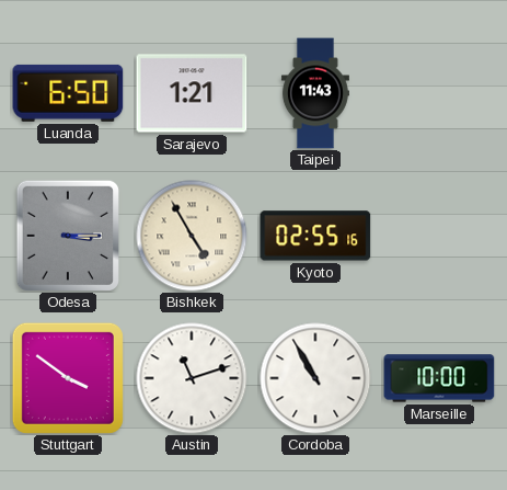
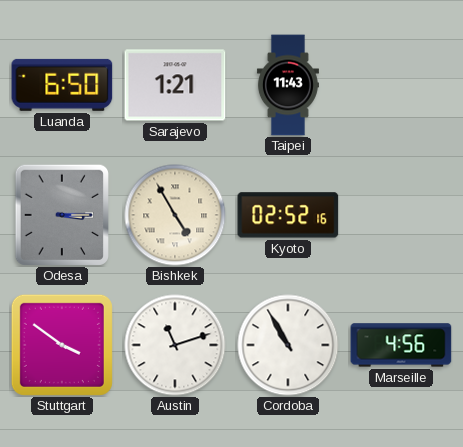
Kyoto: 02:55 -> 02:52 (288, 215)
Marseille: 10:00 -> 4:56 (401, 345)
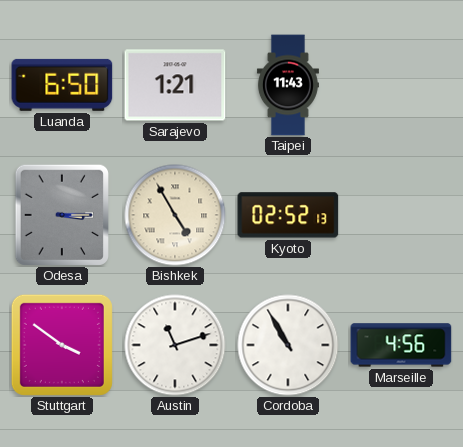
Kyoto: 02:52:16 -> 02:52:13 (288, 215)
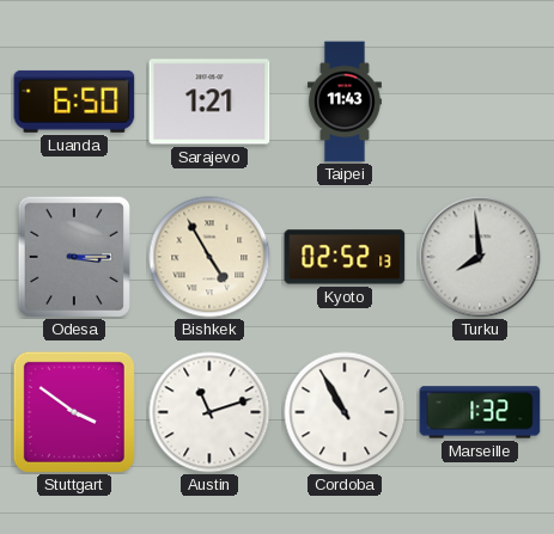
Turku: none -> 7:59 (480, 257)
Marseille: 4:56 -> 1:32 (480, 412)
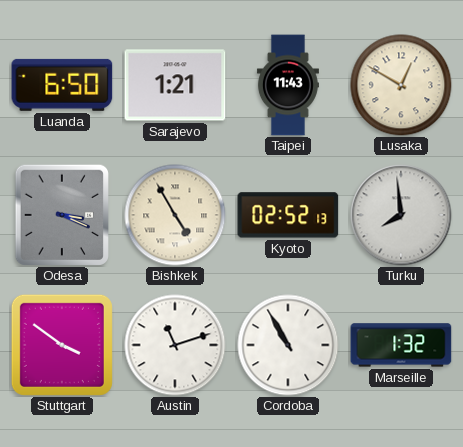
Lusaka: none -> 12:50 (401, 85)
Odesa: 3:15 -> 3:19 (62, 214)
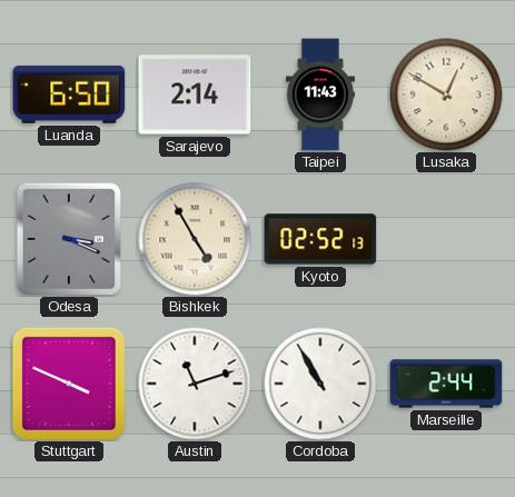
Sarajevo: 1:21 -> 2:14 (195, 95)
Turku: 7:59 -> none (401, 215)
Stuttgart: 3:51 -> 3:49 (69, 384)
Marseille: 1:32 -> 2:44 (446, 384)
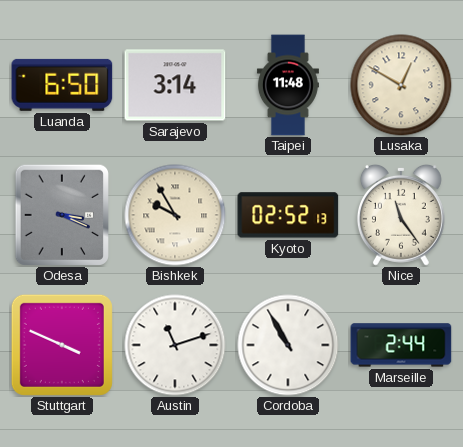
Sarajevo: 2:14 -> 3:14 (175, 85)
Taipei: 11:43 -> 11:48 (288, 85)
Bishkek: 4:55 -> 9:55 (175, 215)
Nice: none -> 11:24 (401, 215)
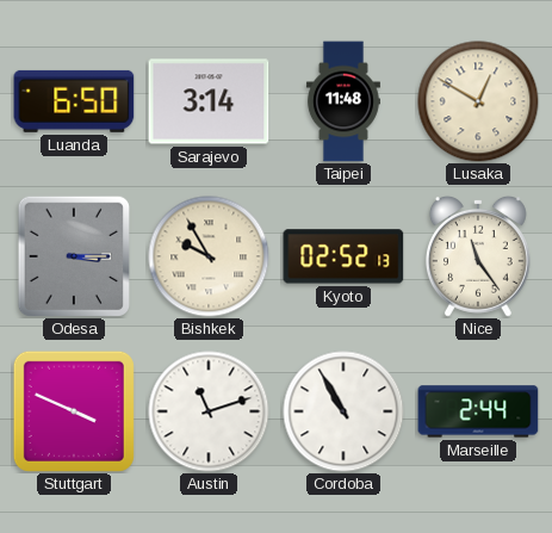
Odesa: 3:19 -> 3:15 (74, 255)
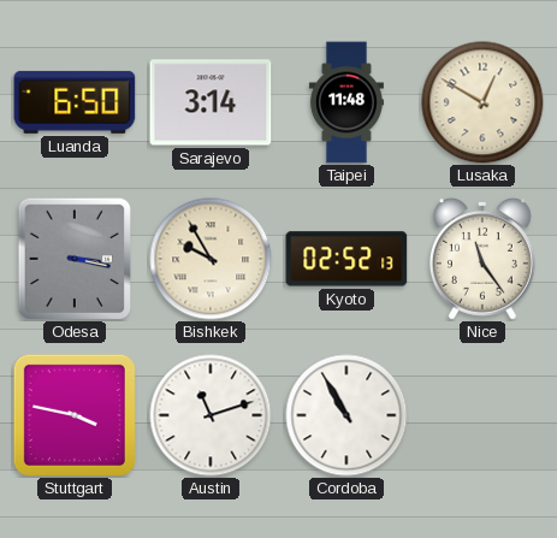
Odesa: 3:15 -> 3:17 (75, 258)
Stuttgart: 3:49 -> 3:47 (75, 415)
Marseille: 2:44 -> none (478, 411)
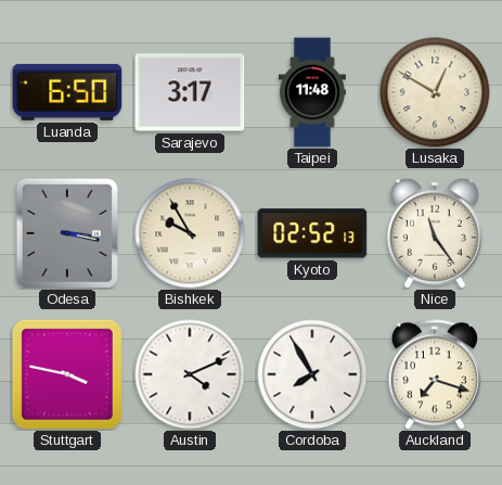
Sarajevo: 3:14 -> 3:17 (190, 92)
Austin: 11:12 -> 4:11 (190, 374)
Cordoba: 10:55 -> 7:55 (312, 374)
Auckland: none -> 7:18 (435, 374)
